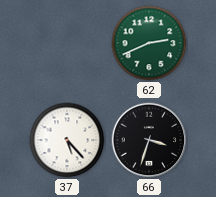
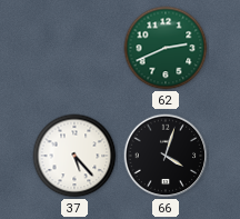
66: 3:33 -> 4:03 (166, 156)
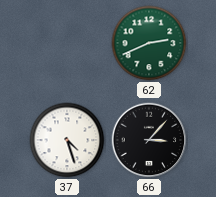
37: 5:23 -> 4:27 (67, 140)
66: 4:03 -> 3:07 (149, 140)
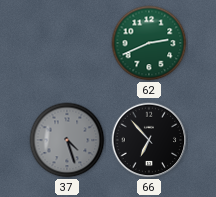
37 dial: white -> grey (67, 140)
66: 3:07 -> 6:53 (149, 140)
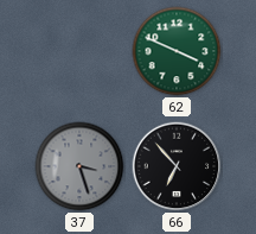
62: 2:41 -> 3:49 (177, 51)
37: 4:27 -> 3:27 (79, 166)
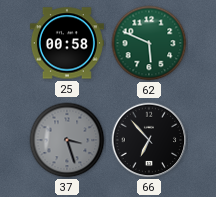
25: none -> 00:58 (67, 43)
62: 3:49 -> 5:49 (149, 43)
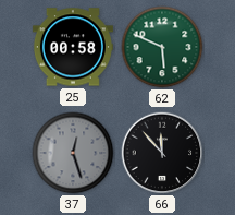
37: 3:27 -> 12:27 (73, 153)
66: 6:53 -> 11:53 (162, 153)
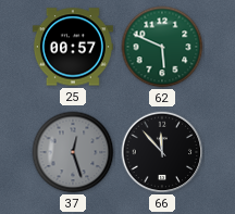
25: 00:58 -> 00:57 (73, 47)
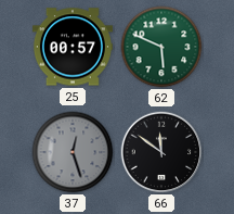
66: 11:53 -> 11:51 (161, 152)
